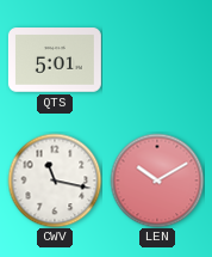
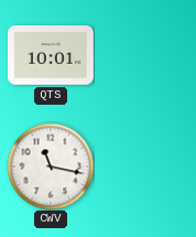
QTS: 5:01 -> 10:01 (51, 55)
LEN: 10:10 -> none (157, 180)
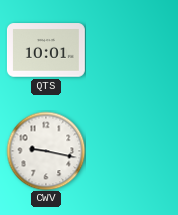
CWV: 11:17 -> 9:17 (46, 151)
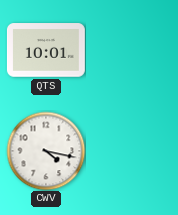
CWV: 9:17 -> 4:17 (46, 151)
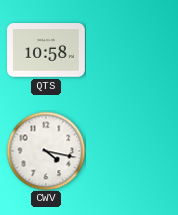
QTS: 10:01 -> 10:58 (46, 50)
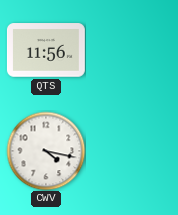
QTS: 10:58 -> 11:56 (46, 50)
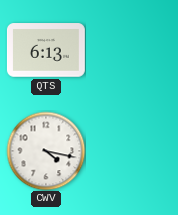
QTS: 11:56 -> 6:13 (46, 50)
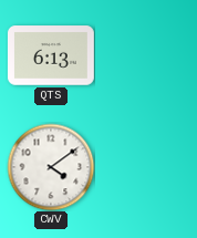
CWV: 4:17 -> 4:09 (51, 167)
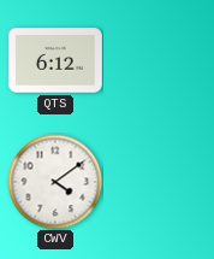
QTS: 6:13 -> 6:12 (55, 60)
